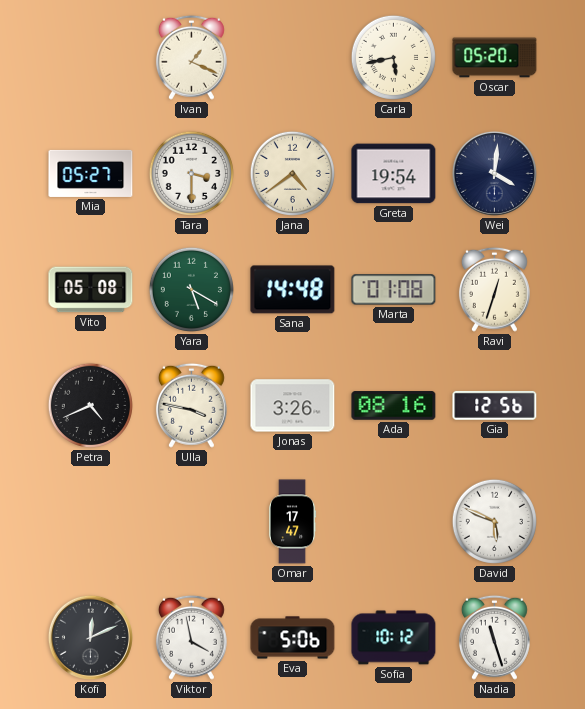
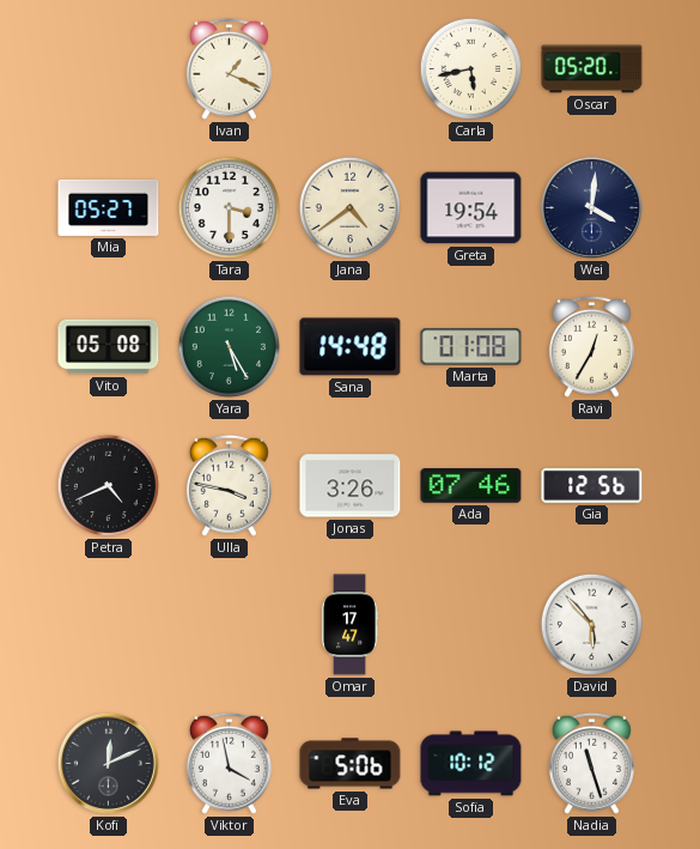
Yara: 5:20 -> 5:25 (229, 346)
Ravi: 12:33 -> 12:35 (591, 346)
Ada: 08:16 -> 07:46 (471, 486)
David: 5:49 -> 5:53 (591, 624)
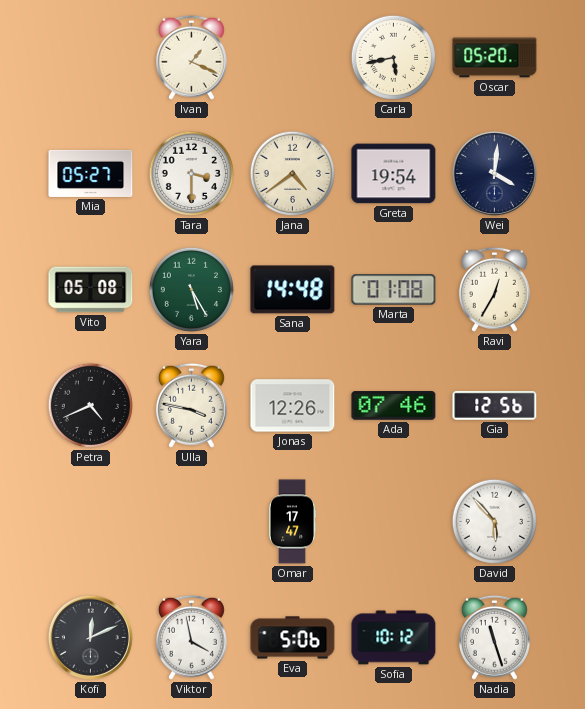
Jonas: 3:26 -> 12:26 (293, 406)
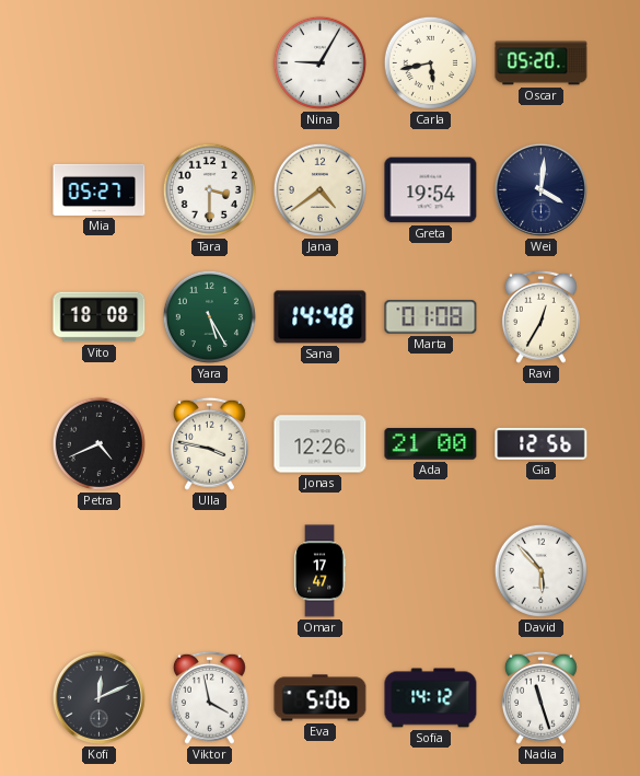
Ivan: 1:19 -> none (191, 57)
Nina: none -> 9:05 (319, 62)
Vito: 05:08 -> 18:08 (100, 317)
Ada: 07:46 -> 21:00 (431, 444)
Sofia: 10:12 -> 14:12 (431, 698)
